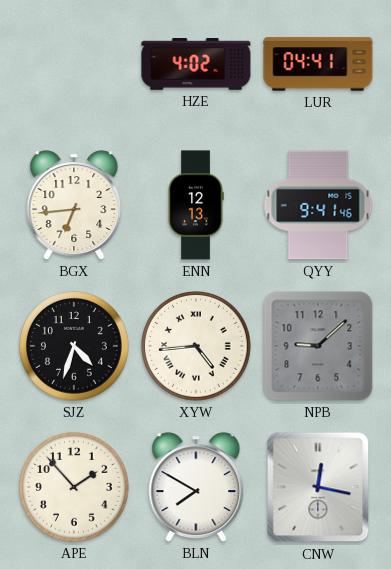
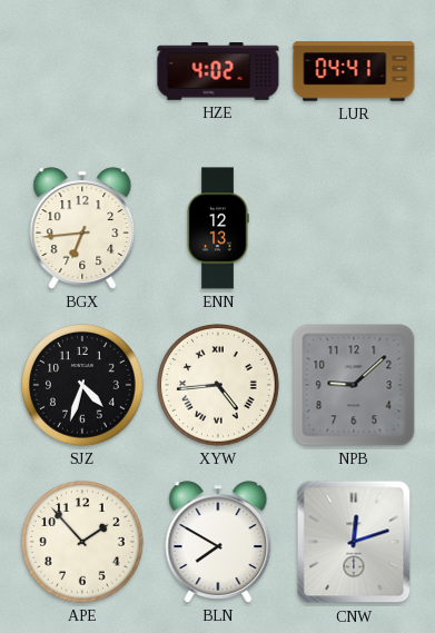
QYY: 9:41 -> none (318, 205)
CNW: 12:17 -> 12:12 (354, 542)
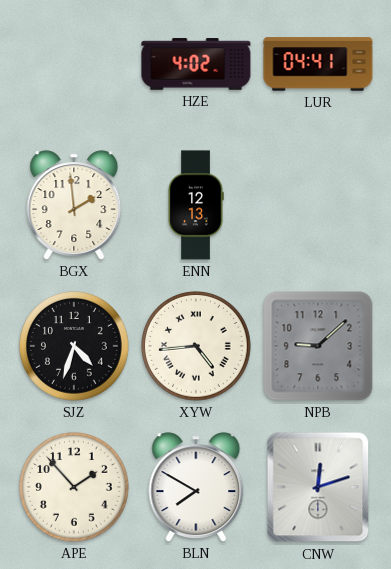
BGX: 6:44 -> 1:59 (74, 205)
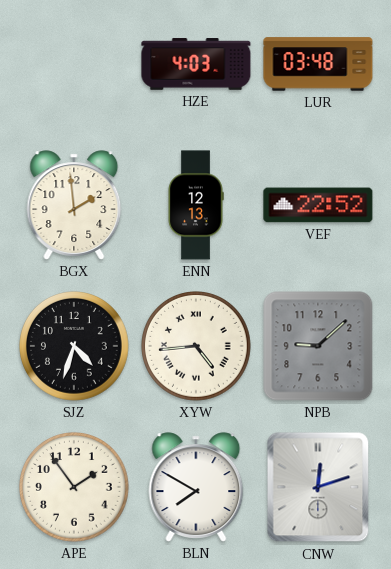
HZE: 4:02 -> 4:03 (196, 64)
LUR: 04:41 -> 03:48 (318, 64)
VEF: none -> 22:52 (318, 205)
APE: 1:53 -> 1:54 (75, 488)
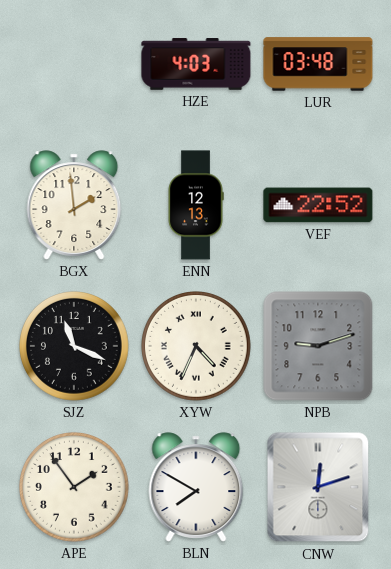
SJZ: 4:33 -> 11:19 (75, 347)
XYW: 4:44 -> 4:34 (197, 347)
NPB: 9:08 -> 9:12 (318, 346)
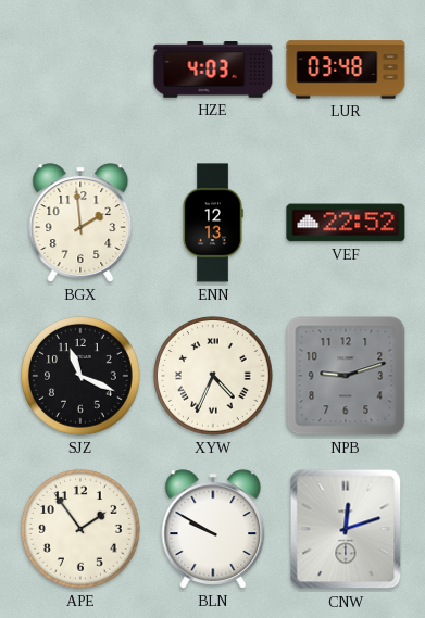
BLN: 7:50 -> 9:50 (213, 529)
